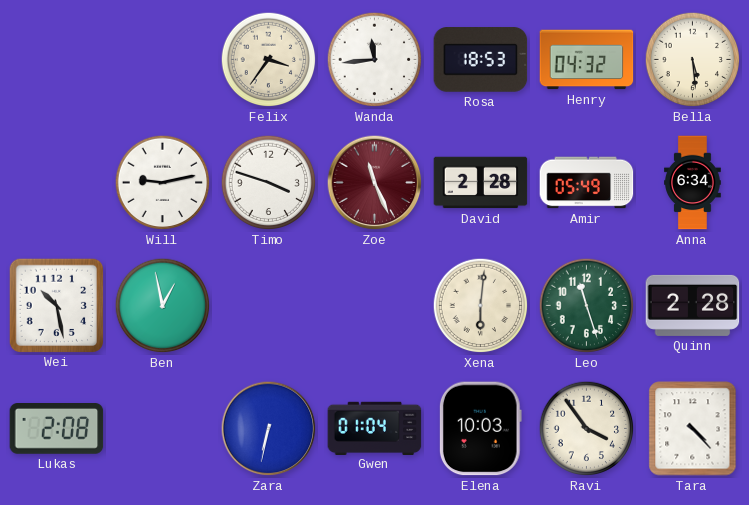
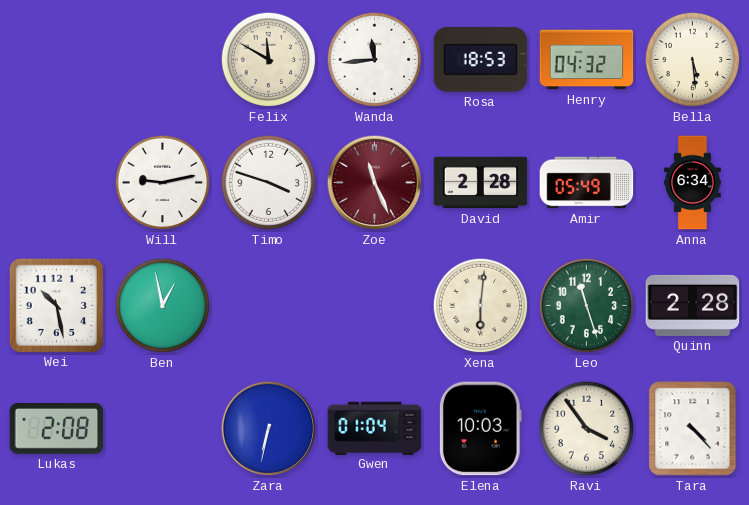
Felix: 3:36 -> 11:50 (269, 60)
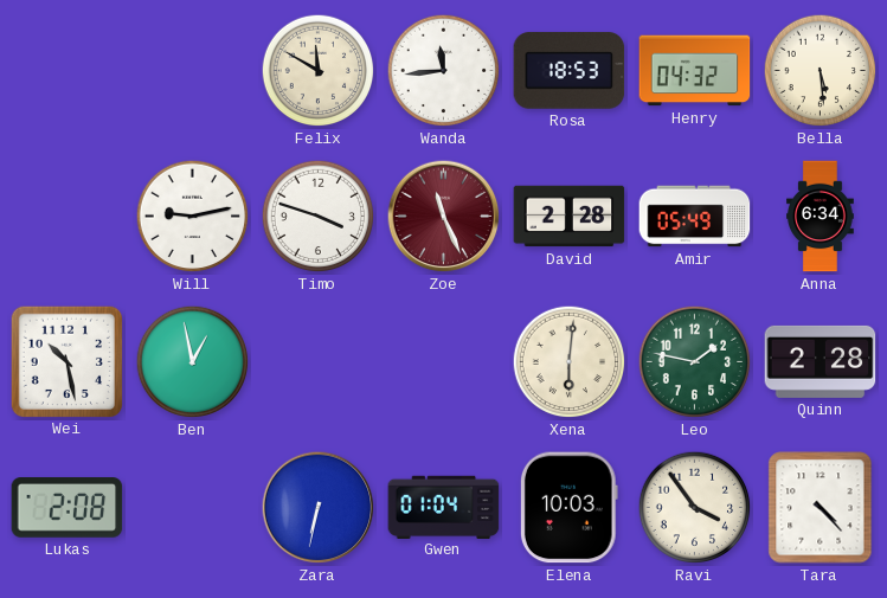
Leo: 11:27 -> 1:47 (695, 362)
